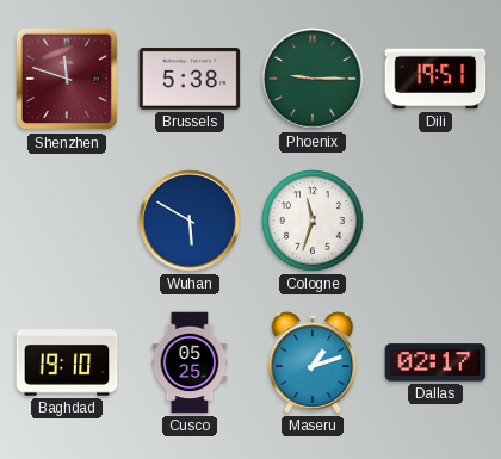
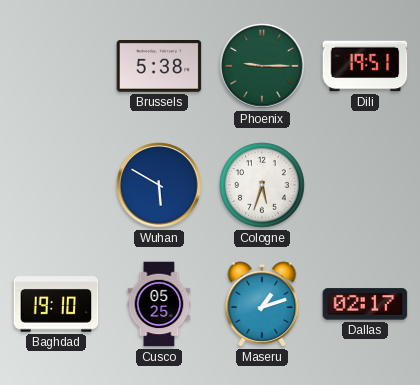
Shenzhen: 11:48 -> none (67, 79)
Cologne: 11:33 -> 5:33 (262, 185)
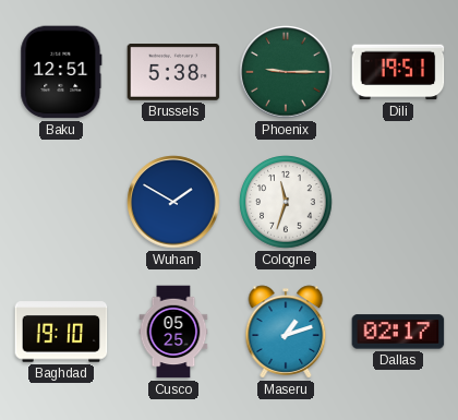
Baku: none -> 12:51 (61, 72)
Wuhan: 5:50 -> 1:50 (173, 202)
Cologne: 5:33 -> 11:33 (286, 202)
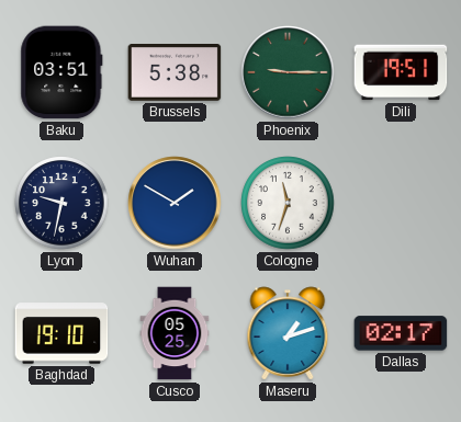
Baku: 12:51 -> 03:51 (61, 72)
Lyon: none -> 9:32 (61, 203)
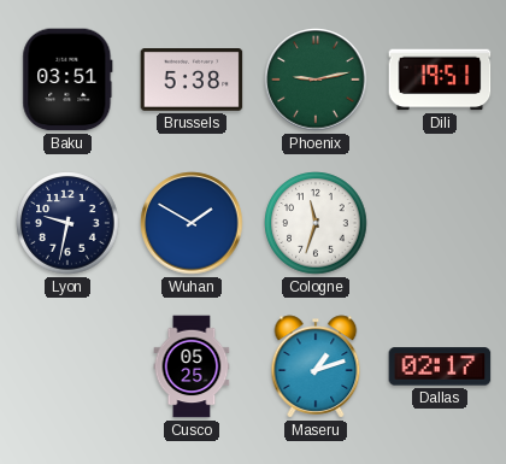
Phoenix: 9:15 -> 9:13 (316, 80)
Baghdad: 19:10 -> none (61, 333)
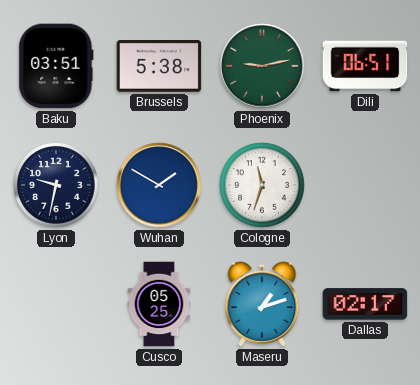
Dili: 19:51 -> 06:51 (365, 66)
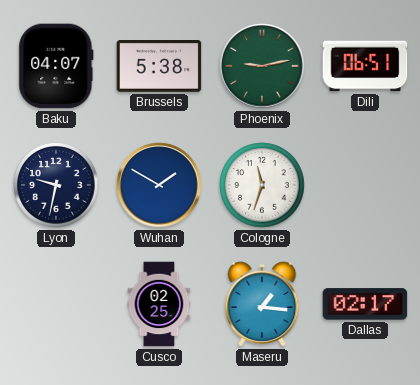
Baku: 03:51 -> 04:07 (56, 66)
Cusco: 05:25 -> 02:25 (159, 304)
Maseru: 1:12 -> 1:16 (262, 304)
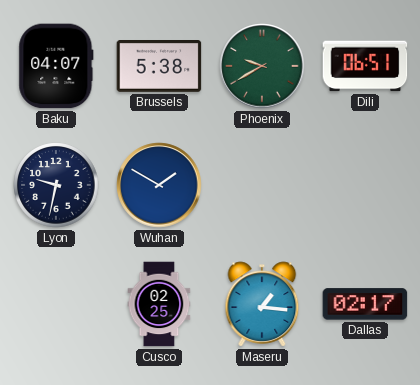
Phoenix: 9:13 -> 9:40 (262, 66)
Cologne: 11:33 -> none (262, 185)
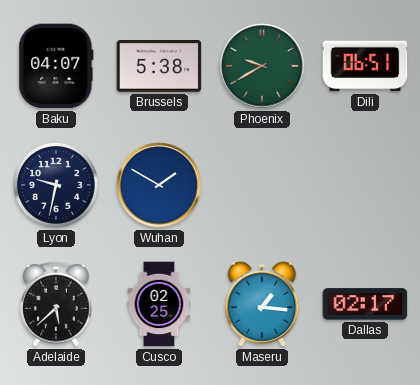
Adelaide: none -> 5:38 (56, 304)
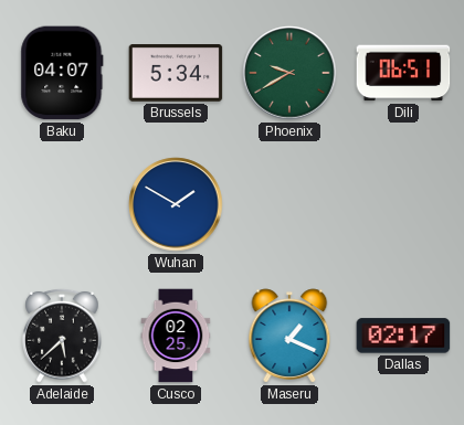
Brussels: 5:38 -> 5:34 (176, 74)
Lyon: 9:32 -> none (56, 185)
Maseru: 1:16 -> 1:19 (289, 336)
